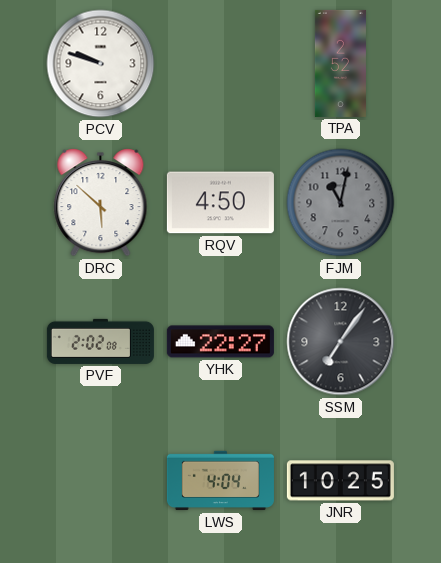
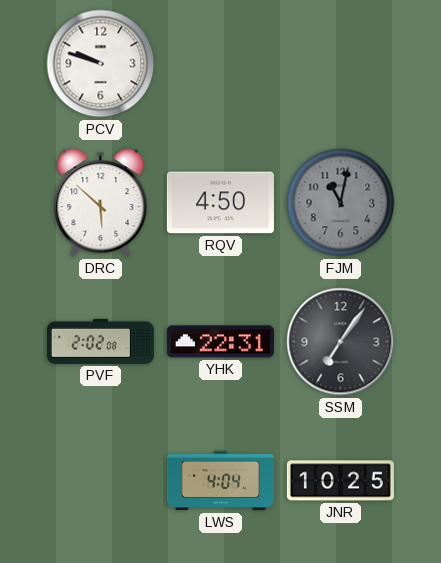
TPA: 2:52 -> none (340, 63)
YHK: 22:27 -> 22:31 (220, 342)
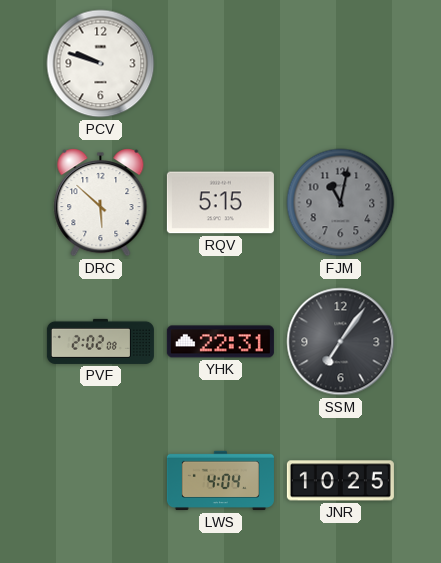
RQV: 4:50 -> 5:15 (220, 203)
